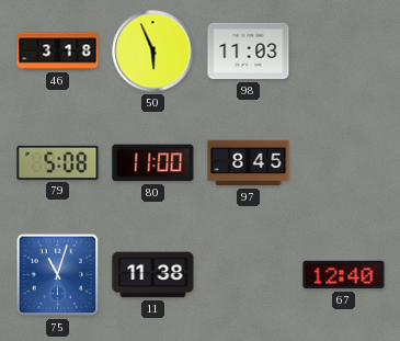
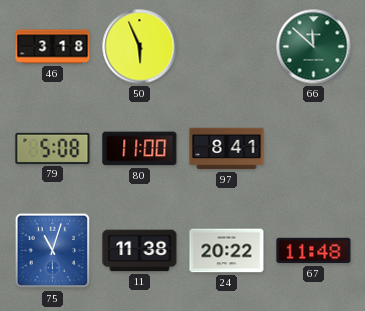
98: 11:03 -> none (249, 52)
66: none -> 11:52 (314, 47)
97: 8:45 -> 8:41 (227, 149)
24: none -> 20:22 (227, 251)
67: 12:40 -> 11:48 (314, 251)
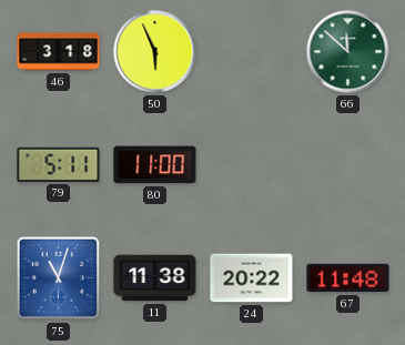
79: 5:08 -> 5:11 (59, 164)
97: 8:41 -> none (227, 149)
